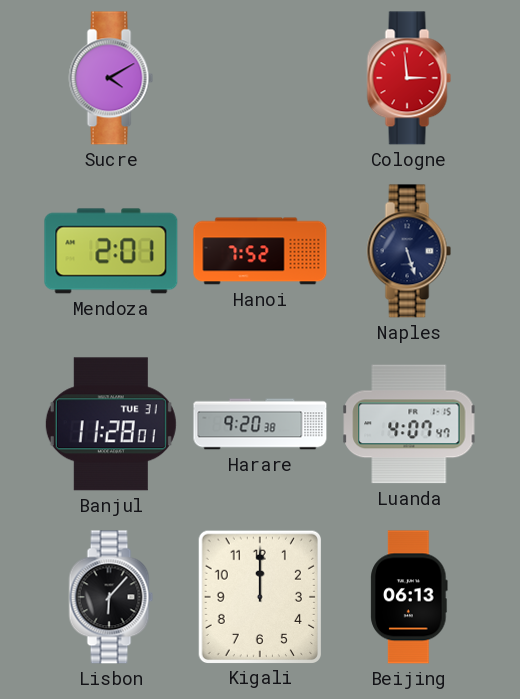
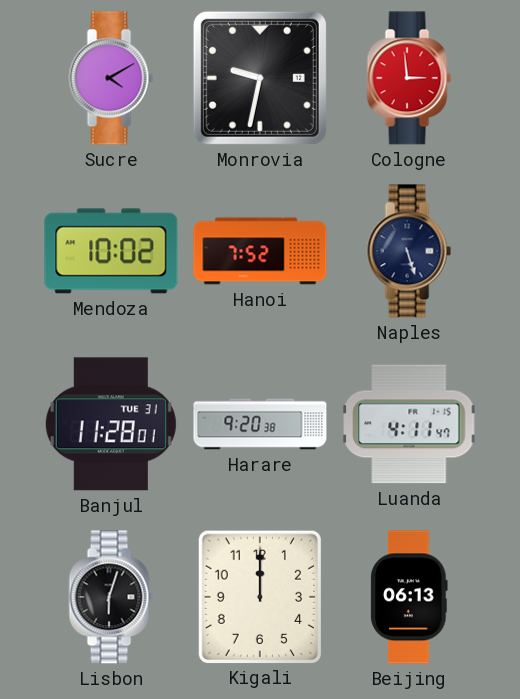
Monrovia: none -> 9:32 (260, 78)
Mendoza: 2:01 -> 10:02 (111, 251)
Luanda: 4:07 -> 4:11 (409, 424)
Lisbon: 6:07 -> 6:03 (111, 597)
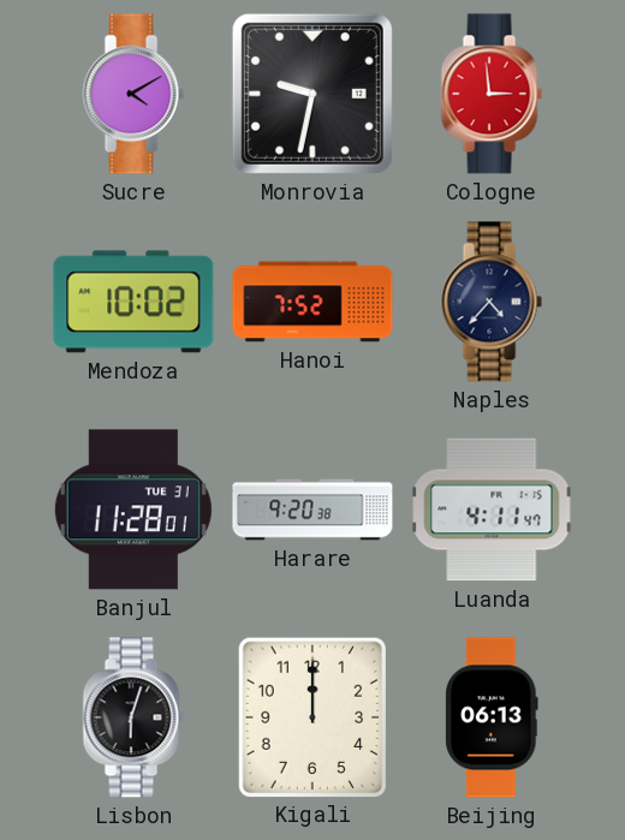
Naples: 5:27 -> 4:37 (492, 302)
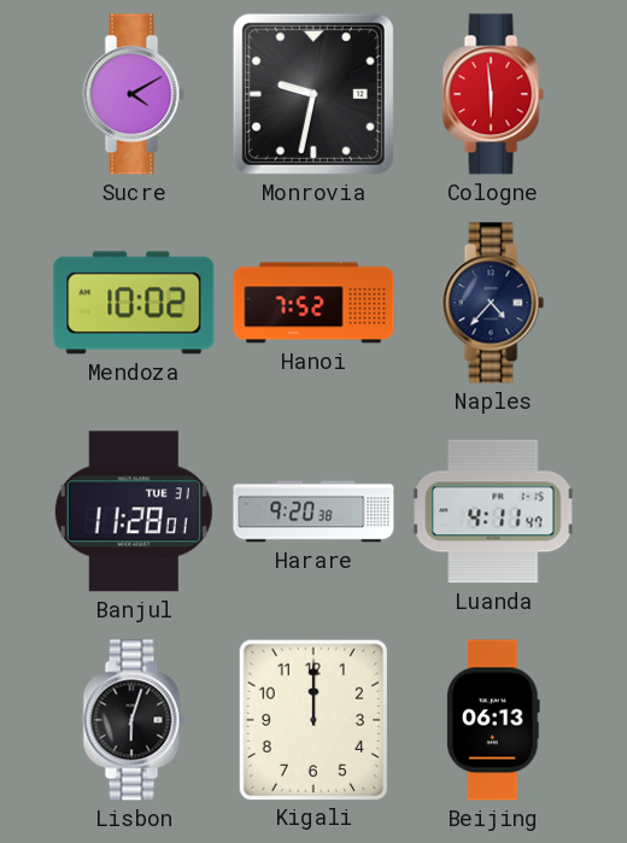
Cologne: 2:59 -> 5:59 (493, 94)
